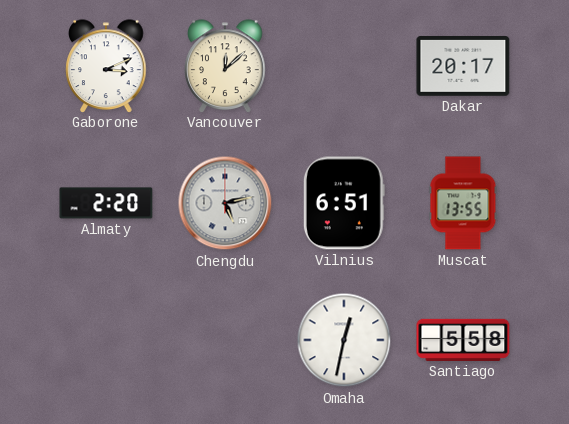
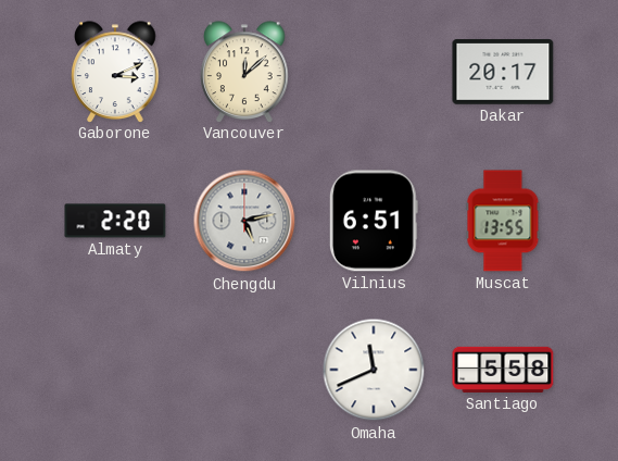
Omaha: 12:32 -> 11:41 (374, 370)
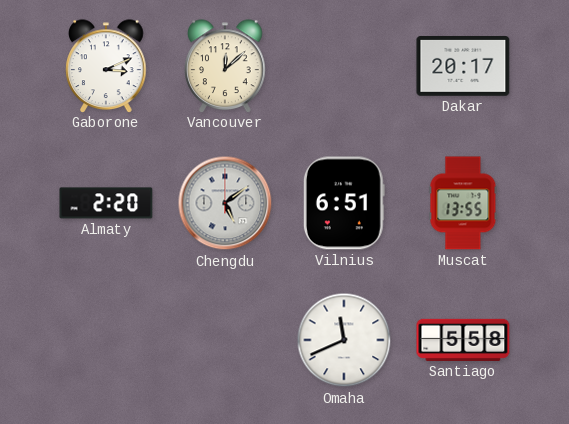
Chengdu: 5:13 -> 5:09 (225, 203)
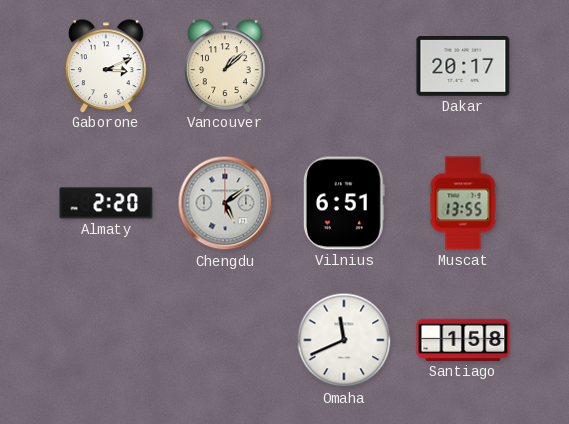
Vancouver: 12:08 -> 1:08 (225, 66)
Santiago: 5:58 -> 1:58 (463, 340)
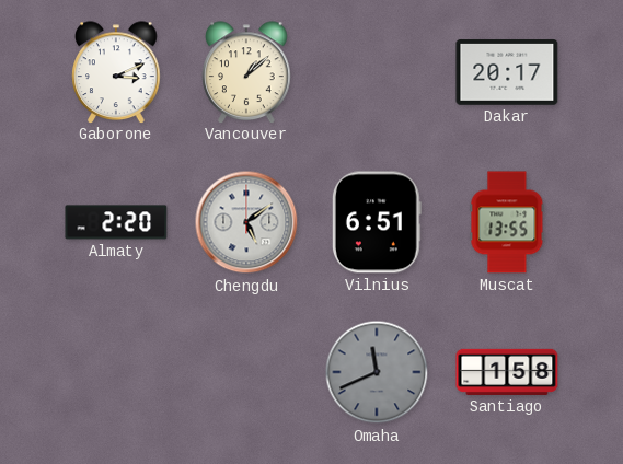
Omaha dial: white -> grey (377, 372)
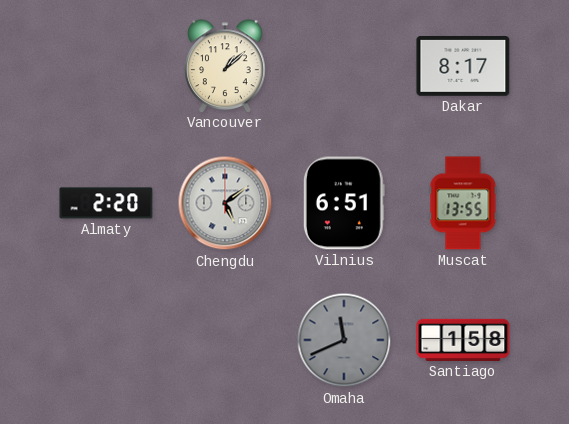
Gaborone: 3:11 -> none (116, 72)
Dakar: 20:17 -> 8:17 (463, 67)
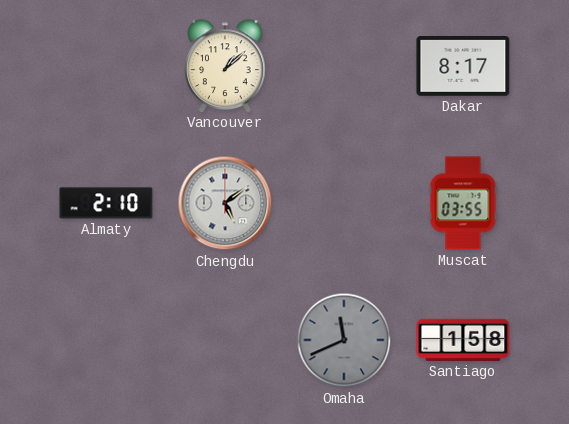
Almaty: 2:20 -> 2:10 (106, 203)
Vilnius: 6:51 -> none (344, 203)
Muscat: 13:55 -> 03:55 (463, 203)
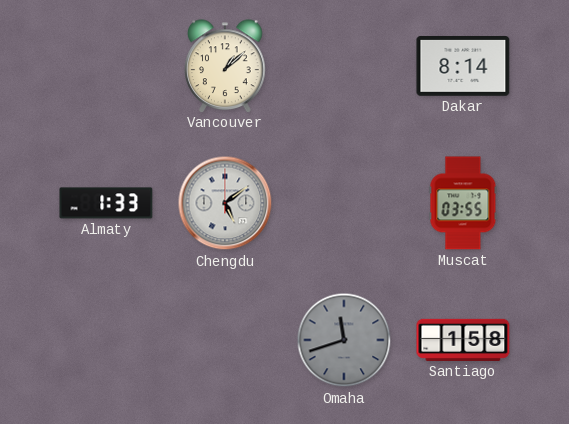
Dakar: 8:17 -> 8:14 (463, 67)
Almaty: 2:10 -> 1:33 (106, 203)
Omaha: 11:41 -> 11:42 (344, 340)
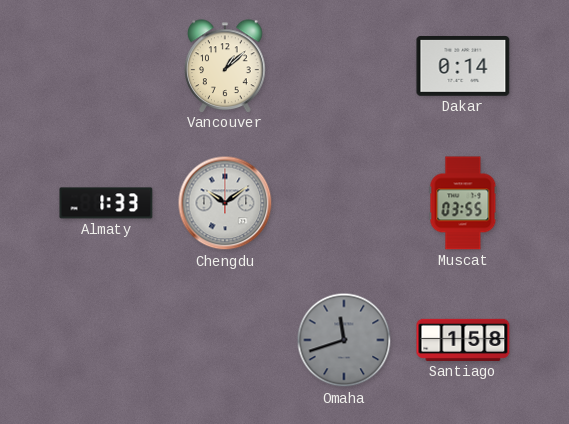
Dakar: 8:14 -> 0:14 (463, 67)
Chengdu: 5:09 -> 10:09 (225, 203)
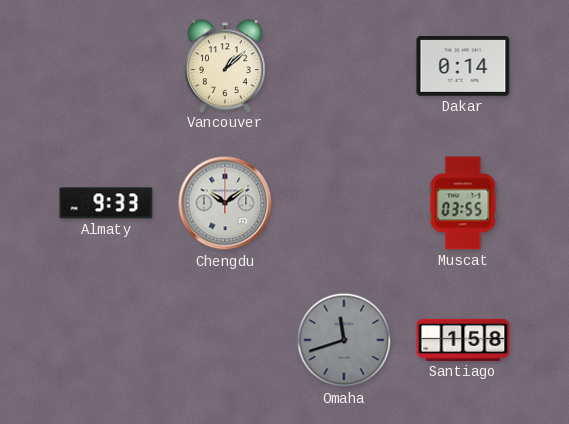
Almaty: 1:33 -> 9:33 (106, 203)
